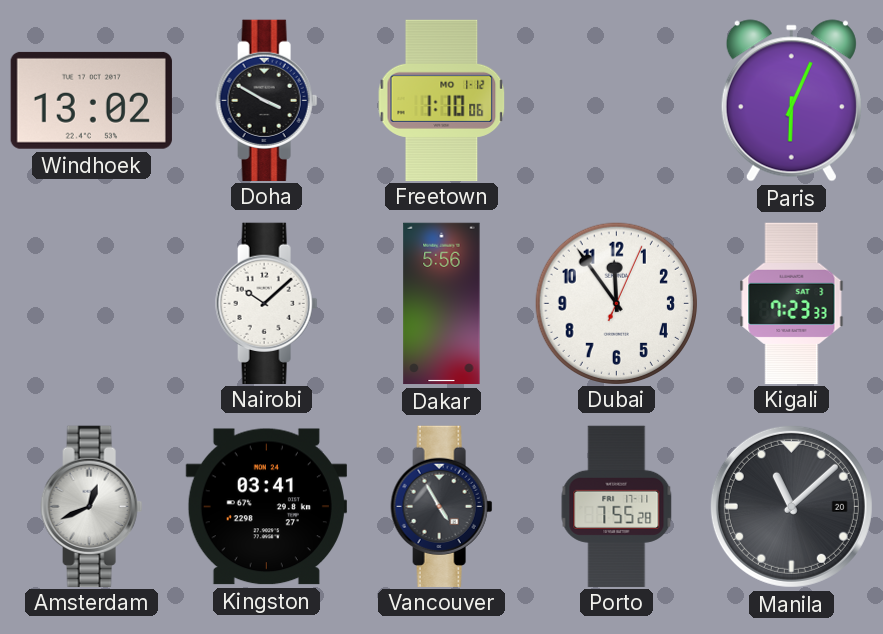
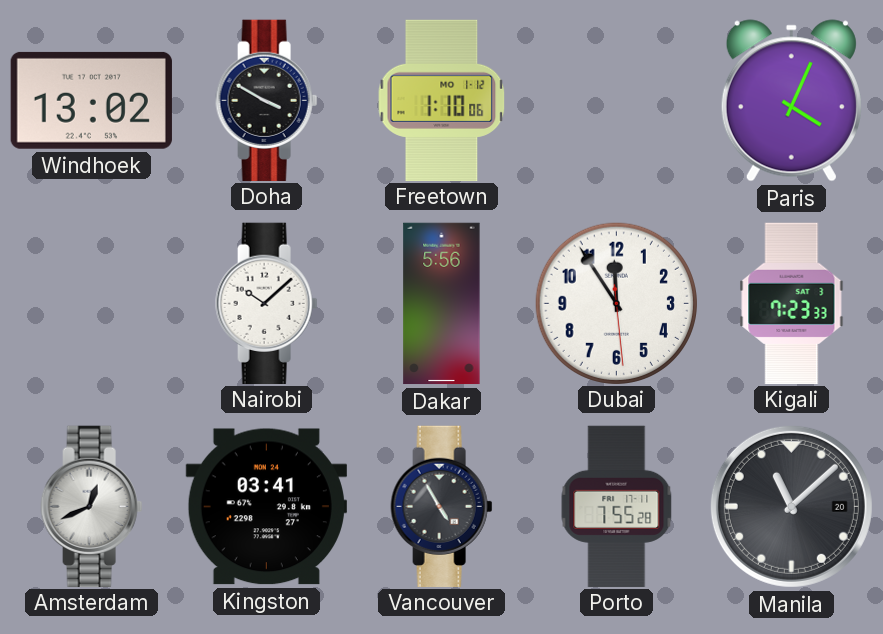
Paris: 6:04 -> 4:04 (791, 101)
Dubai: 11:54:04 -> 11:54:29 (616, 303)
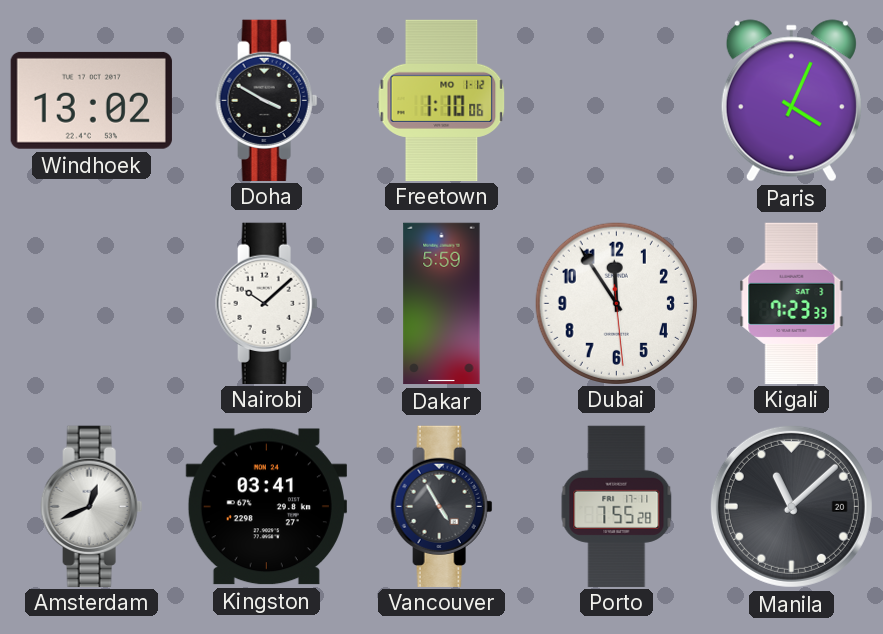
Dakar: 5:56 -> 5:59 (442, 304)
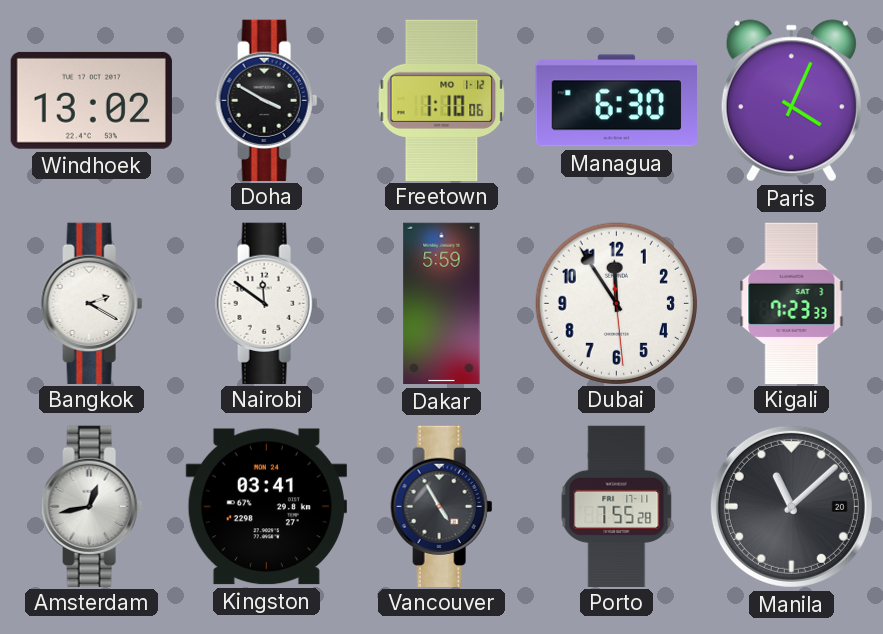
Managua: none -> 6:30 (616, 101)
Bangkok: none -> 2:20 (92, 303)
Nairobi: 10:08 -> 11:51 (267, 303)
Amsterdam: 12:41 -> 12:43 (92, 506)
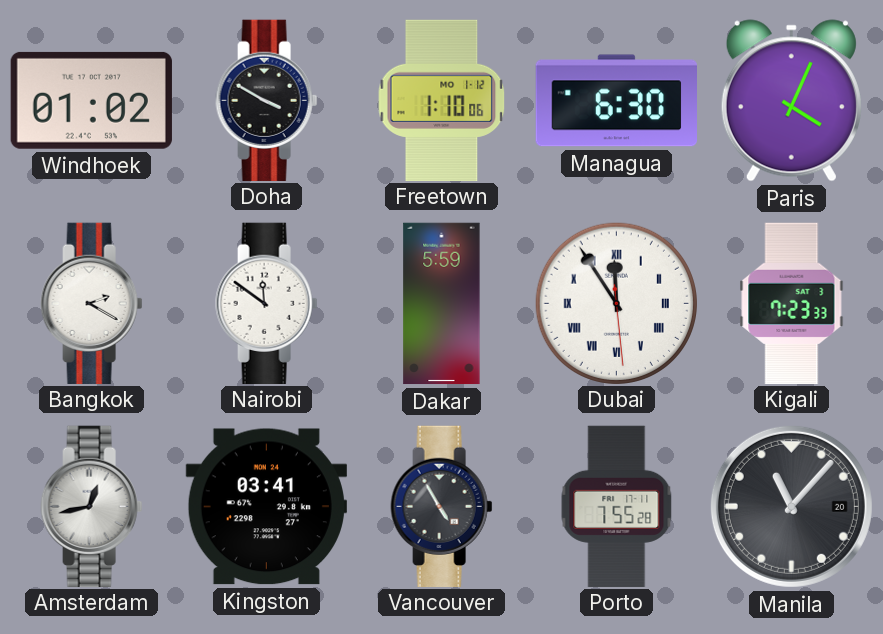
Windhoek: 13:02 -> 01:02 (91, 100)
Dubai numerals: Arabic -> Roman (616, 303)
Manila: 11:08 -> 11:07 (791, 506)
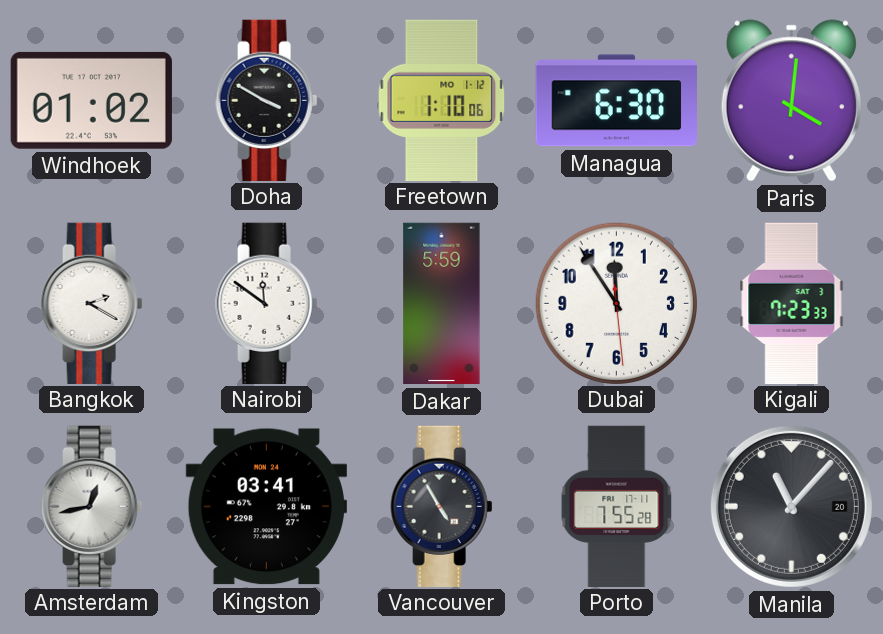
Paris: 4:04 -> 4:01 (791, 101)
Dubai numerals: Roman -> Arabic (616, 303)
